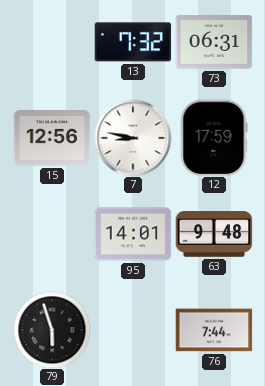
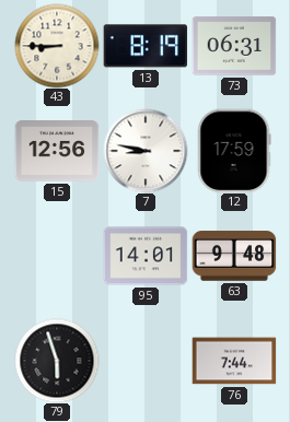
43: none -> 8:45 (57, 46)
13: 7:32 -> 8:19 (146, 46)
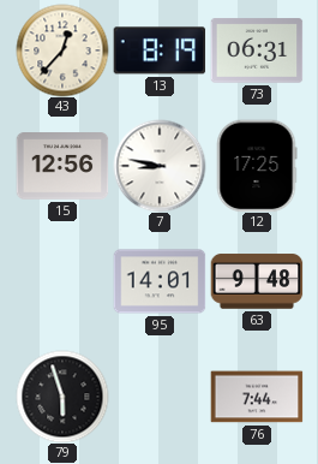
43: 8:45 -> 12:37 (62, 50)
12: 17:59 -> 17:25 (257, 166)
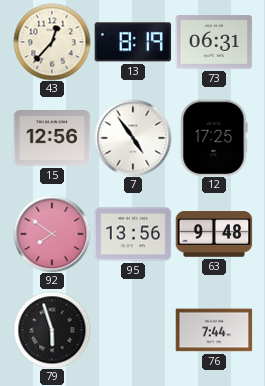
7: 8:47 -> 4:54 (133, 138)
92: none -> 7:51 (52, 234)
95: 14:01 -> 13:56 (133, 234)
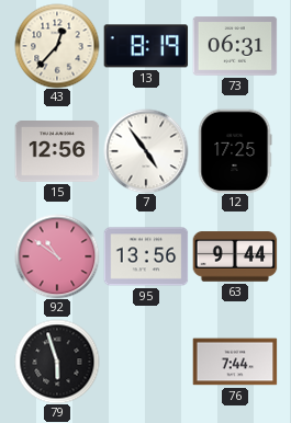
92: 7:51 -> 10:51 (57, 256)
63: 9:48 -> 9:44 (235, 256)
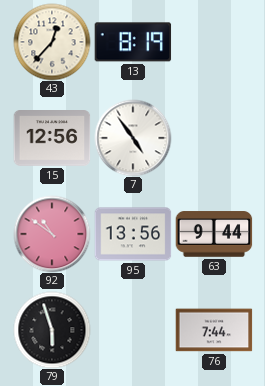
73: 06:31 -> none (235, 46)
12: 17:25 -> none (235, 151)
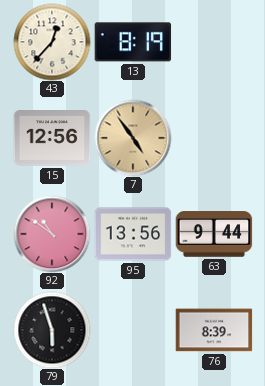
7 dial: white -> champagne (133, 138)
76: 7:44 -> 8:39 (214, 330)
